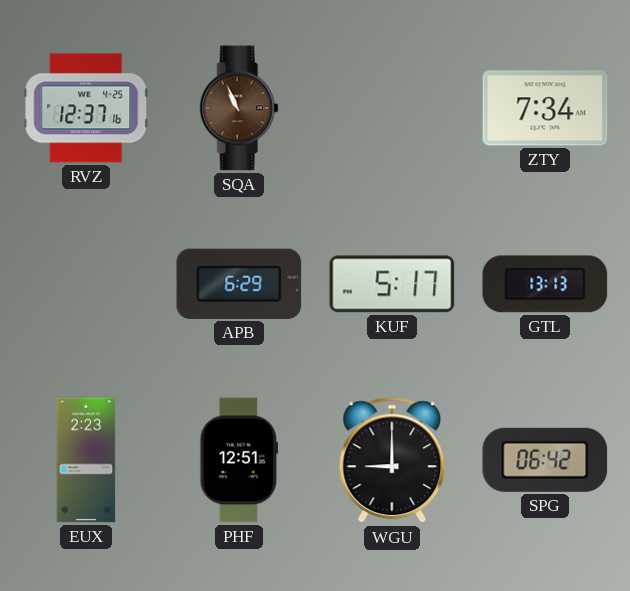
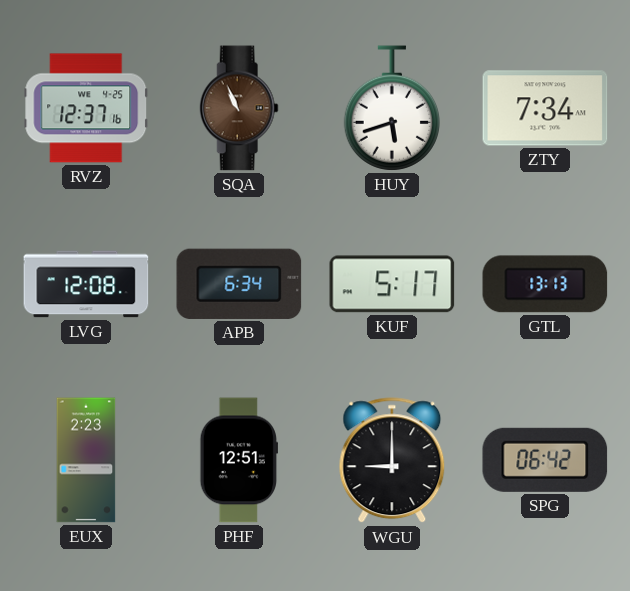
HUY: none -> 5:42 (391, 108)
LVG: none -> 12:08 (86, 284)
APB: 6:29 -> 6:34 (239, 284)
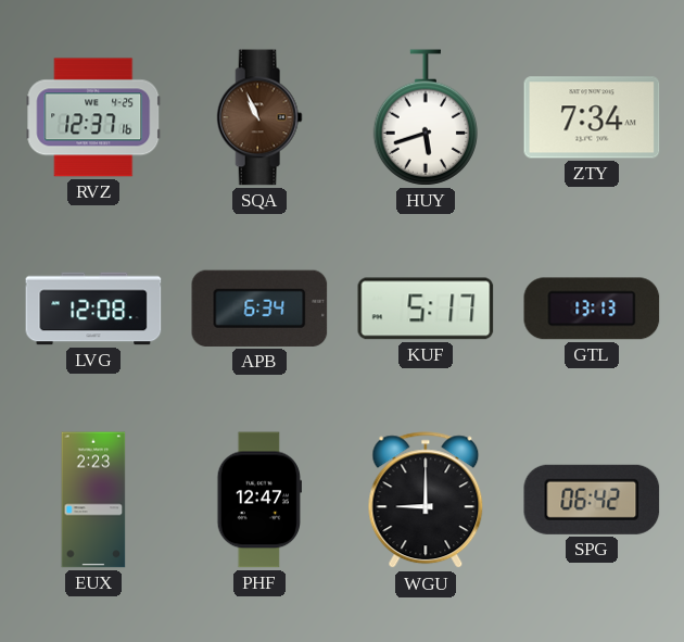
PHF: 12:51 -> 12:47 (258, 500)
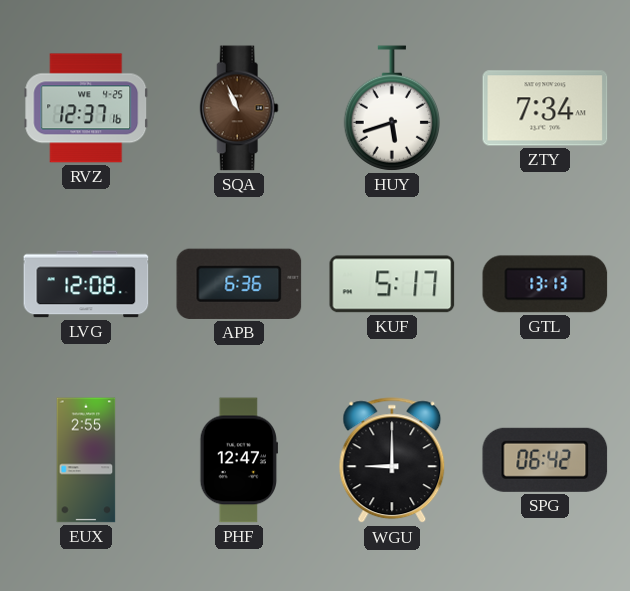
APB: 6:34 -> 6:36 (239, 284)
EUX: 2:23 -> 2:55 (86, 460)
